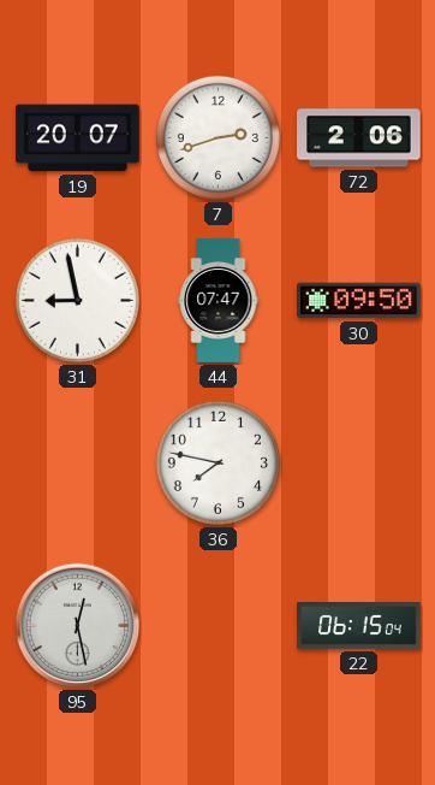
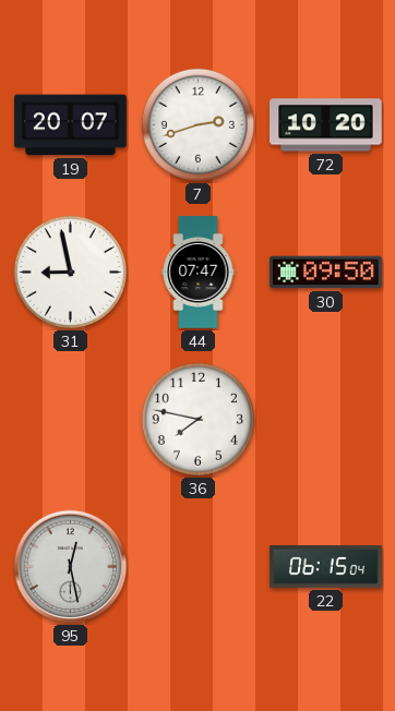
72: 2:06 -> 10:20 (326, 125)
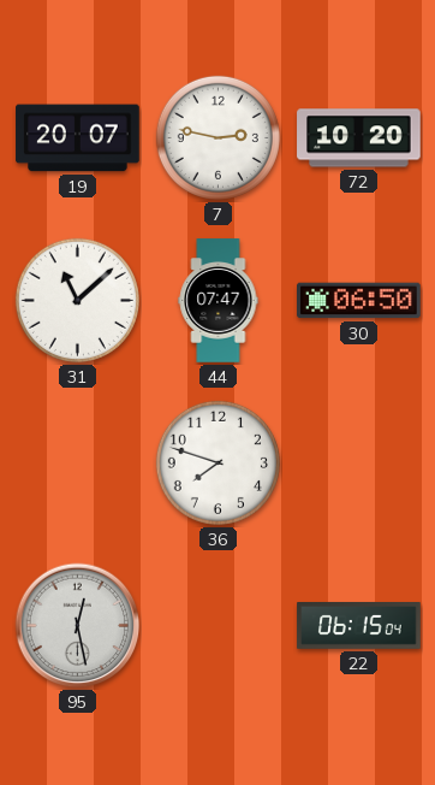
7: 2:42 -> 2:47 (218, 137)
31: 8:58 -> 11:08 (77, 300)
30: 09:50 -> 06:50 (359, 301)
36: 7:47 -> 7:48 (218, 462)
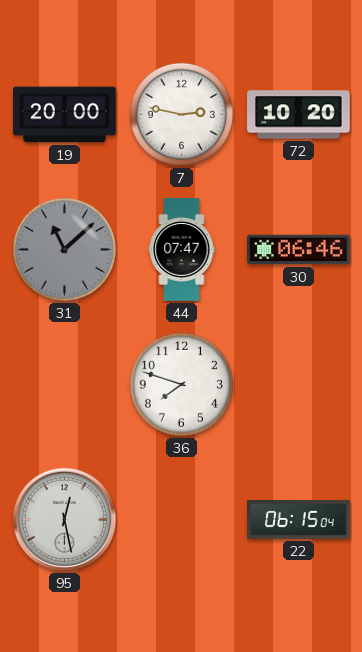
19: 20:07 -> 20:00 (65, 115)
31 dial: white -> grey (64, 249)
30: 06:50 -> 06:46 (299, 250)
